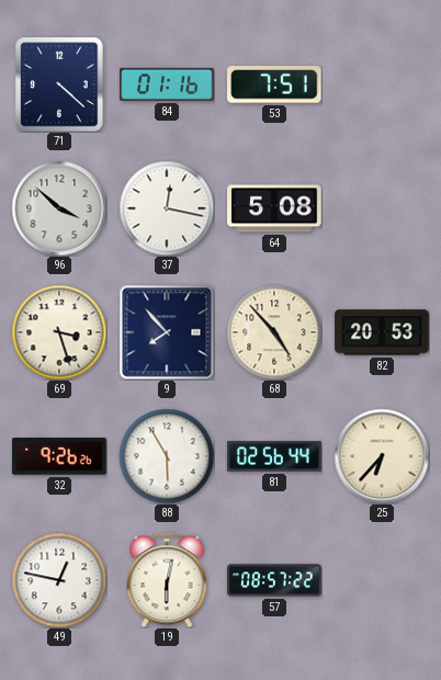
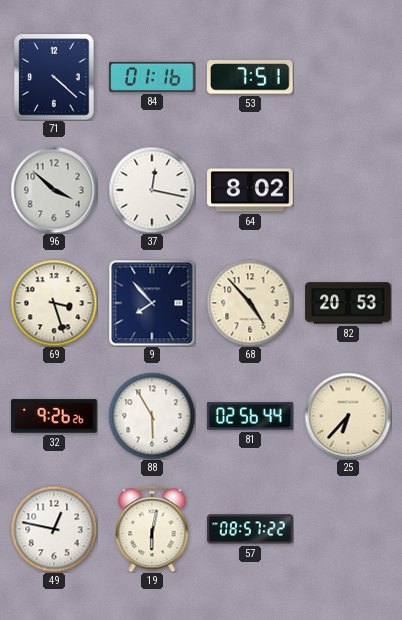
64: 5:08 -> 8:02 (250, 190)
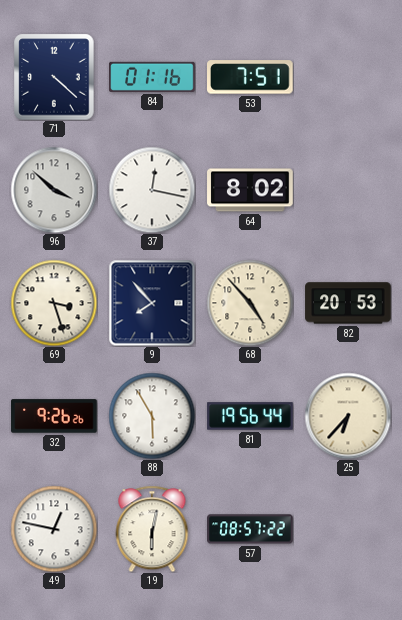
81: 02:56 -> 19:56 (250, 416)
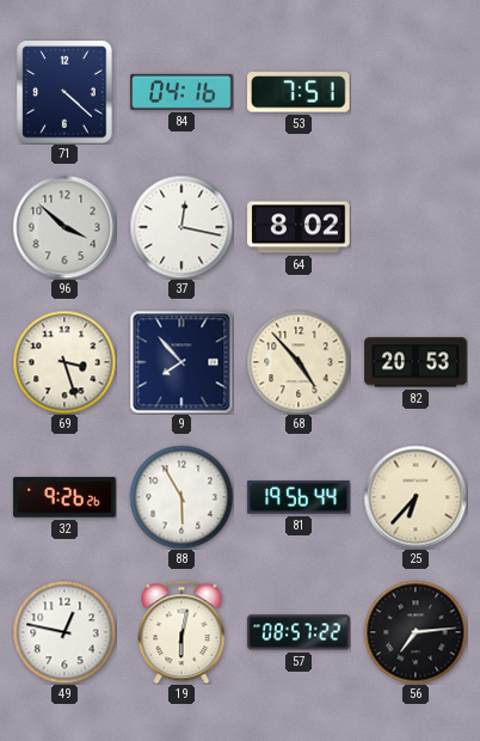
84: 01:16 -> 04:16 (181, 92)
56: none -> 7:14 (416, 632)
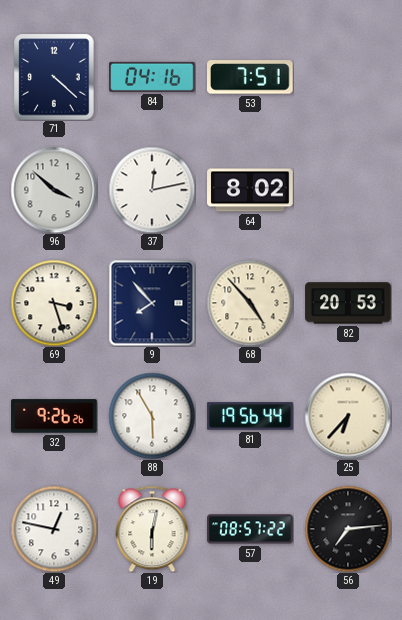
37: 12:17 -> 12:13 (152, 190)
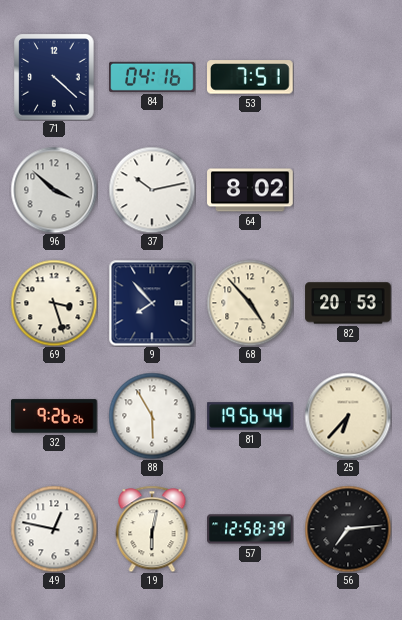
37: 12:13 -> 10:13 (152, 190)
57: 08:57 -> 12:58 (250, 529)
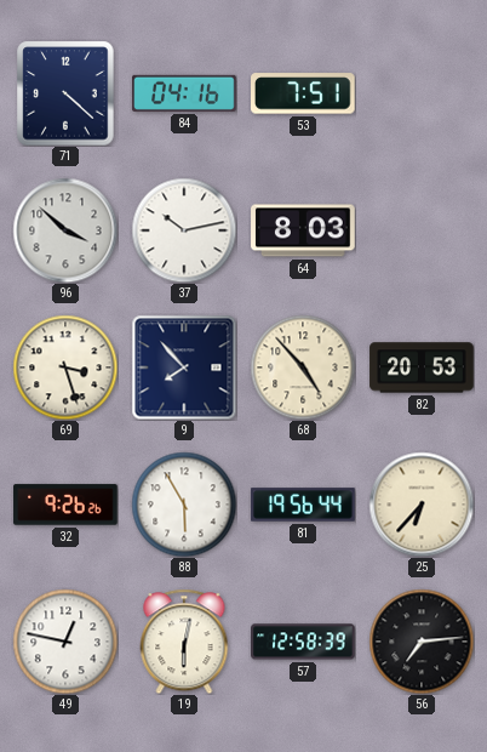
64: 8:02 -> 8:03 (303, 230)
